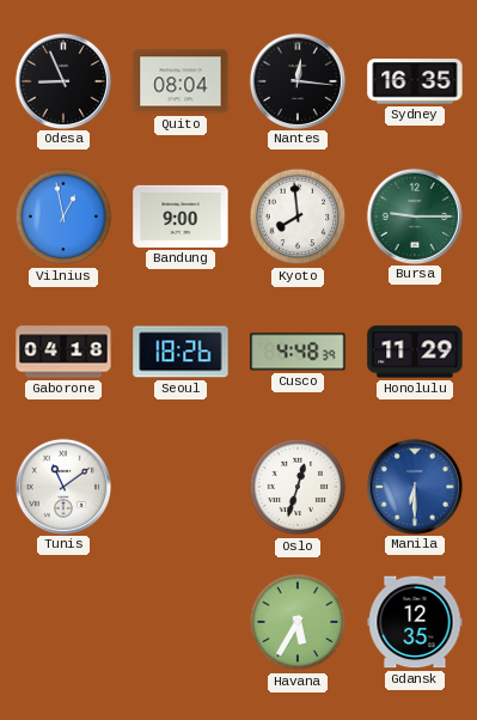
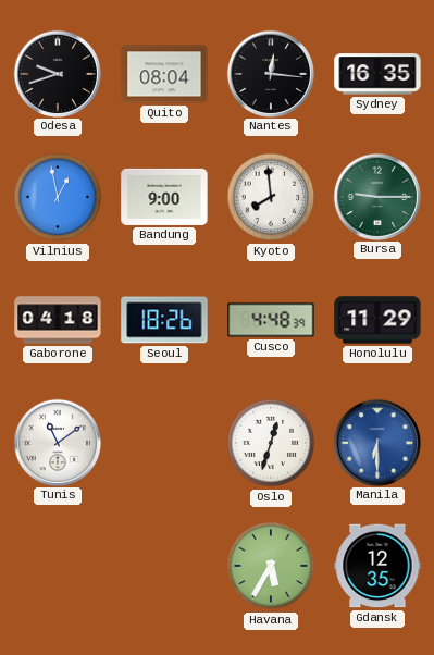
Odesa: 8:56 -> 9:42 (57, 73)
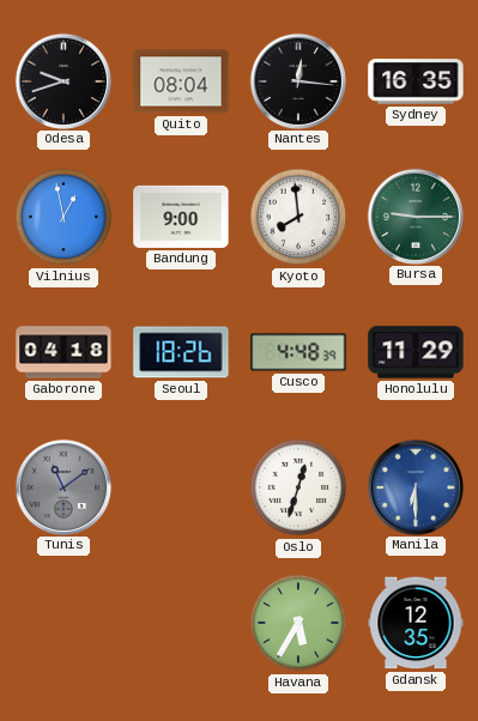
Tunis dial: white -> grey (62, 486)
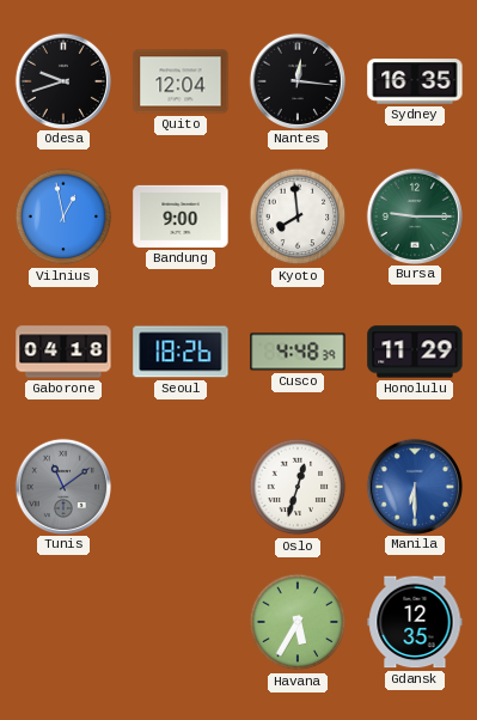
Quito: 08:04 -> 12:04 (181, 81)
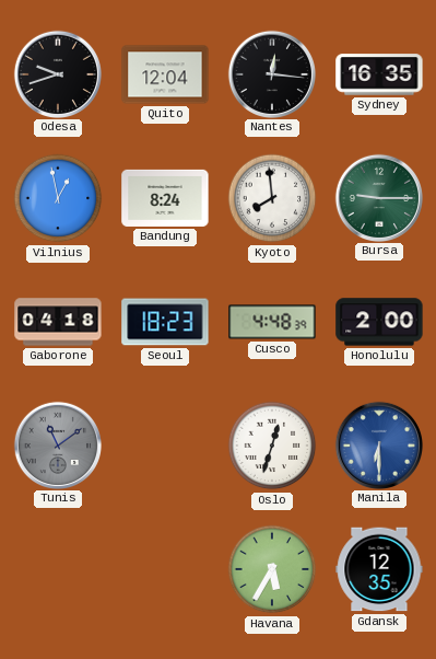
Bandung: 9:00 -> 8:24 (165, 198)
Seoul: 18:26 -> 18:23 (165, 322)
Honolulu: 11:29 -> 2:00 (379, 322)
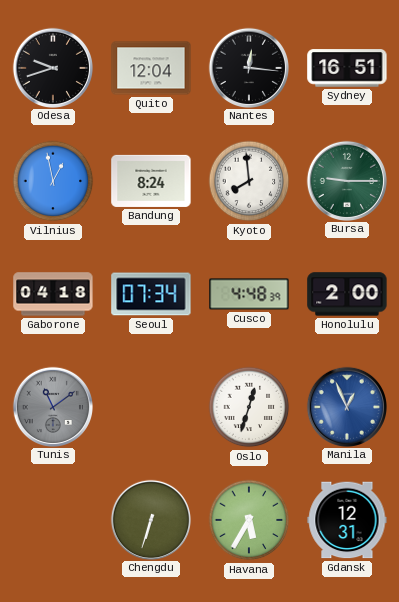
Sydney: 16:35 -> 16:51 (347, 68)
Seoul: 18:23 -> 07:34 (151, 294)
Manila: 6:30 -> 12:56 (346, 406)
Chengdu: none -> 6:33 (150, 519)
Gdansk: 12:35 -> 12:31 (347, 520)
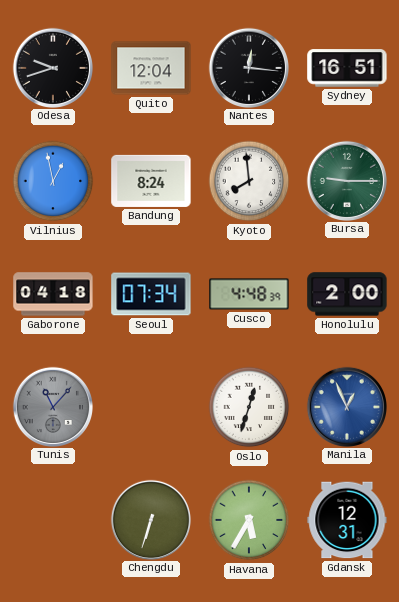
Tunis: 11:09 -> 11:07 (52, 406)
